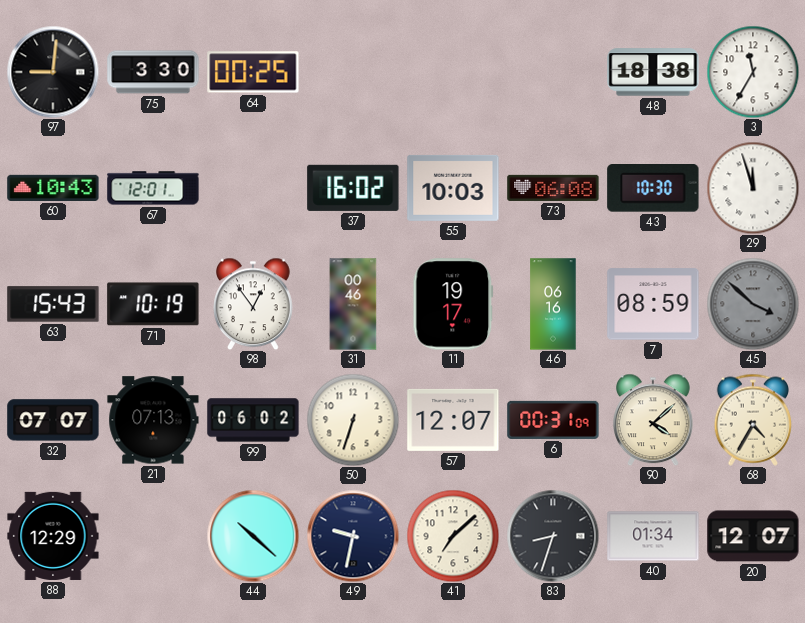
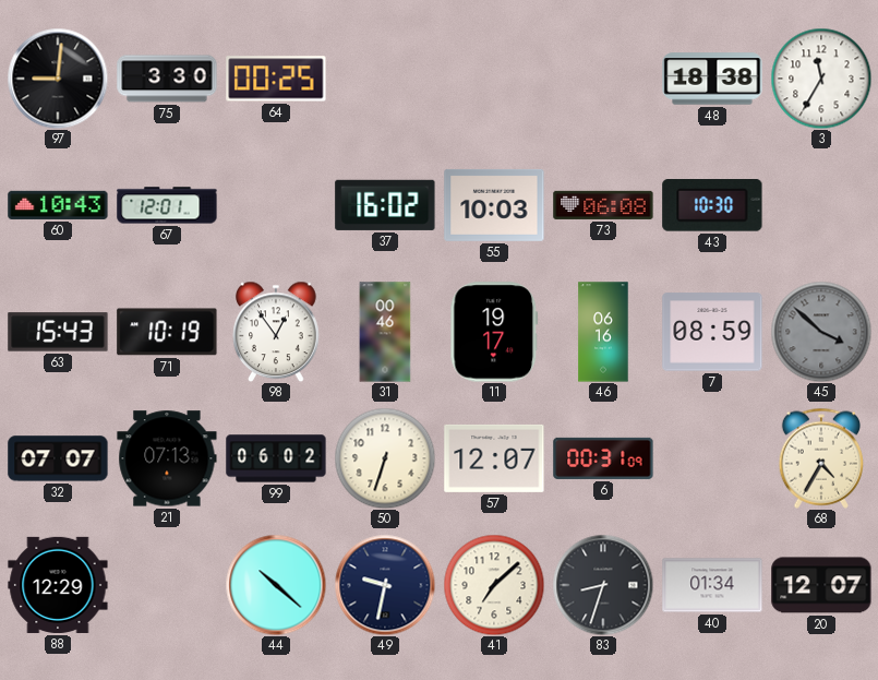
29: 11:57 -> none (753, 188)
90: 4:08 -> none (654, 420)
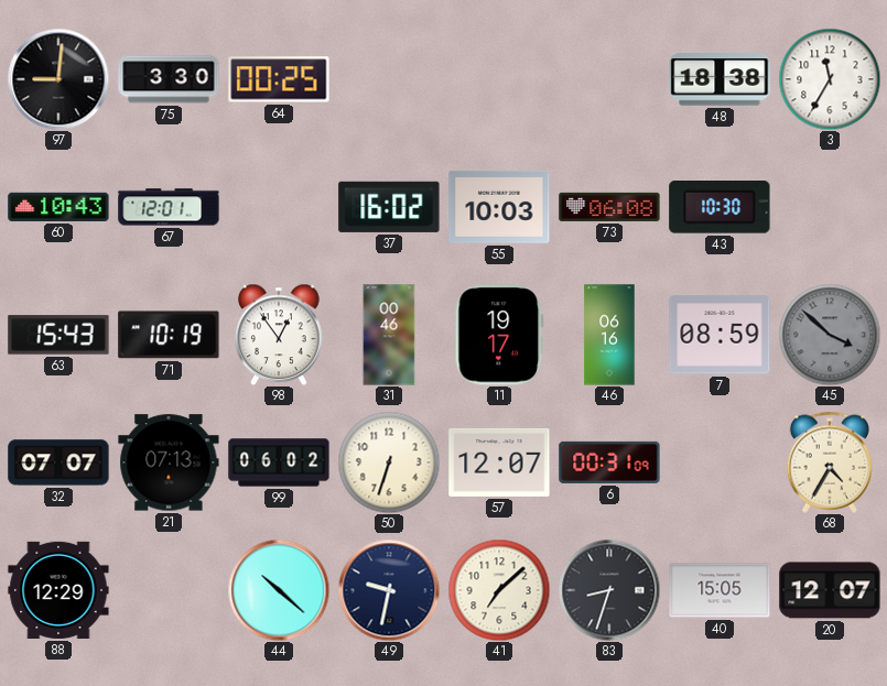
40: 01:34 -> 15:05 (720, 590)
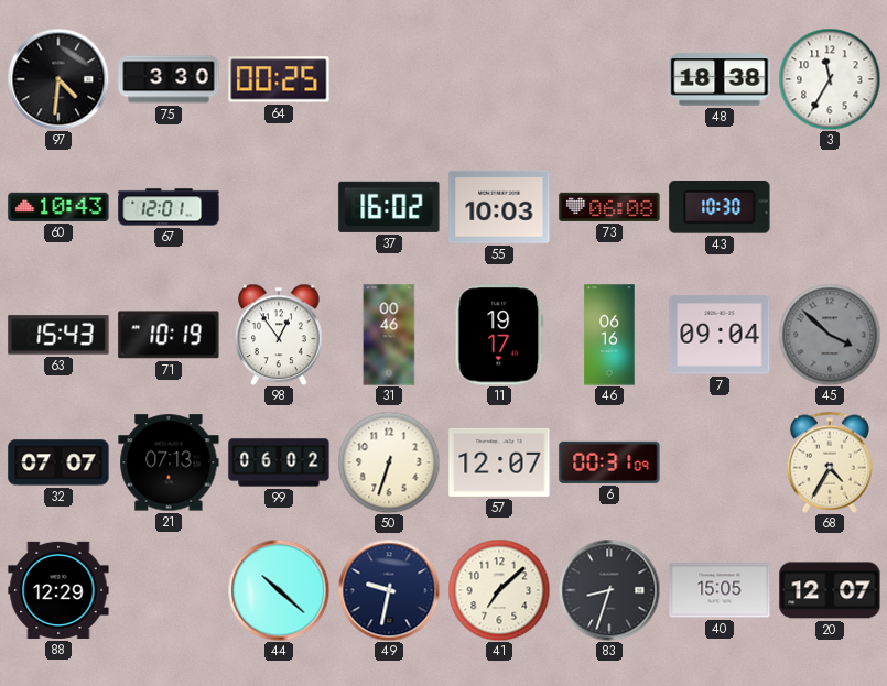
97: 9:01 -> 4:31 (58, 79)
7: 08:59 -> 09:04 (720, 335)
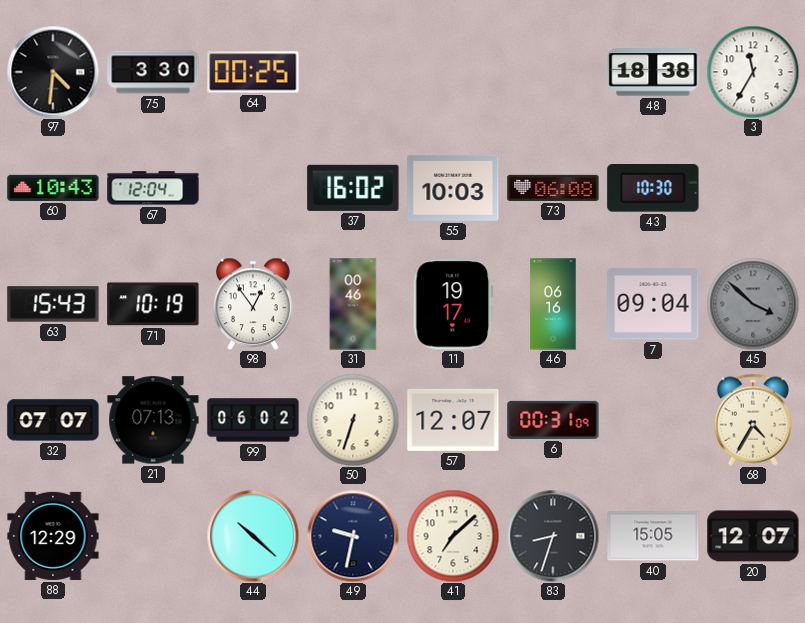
67: 12:01 -> 12:04 (153, 188)
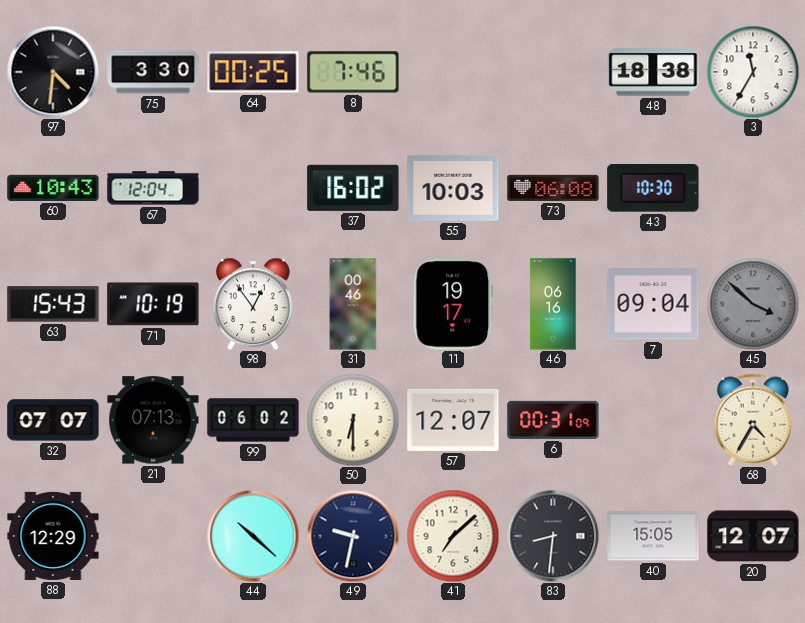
8: none -> 7:46 (353, 72)
50: 6:33 -> 6:30 (353, 420)
83: 8:33 -> 8:31 (553, 536)
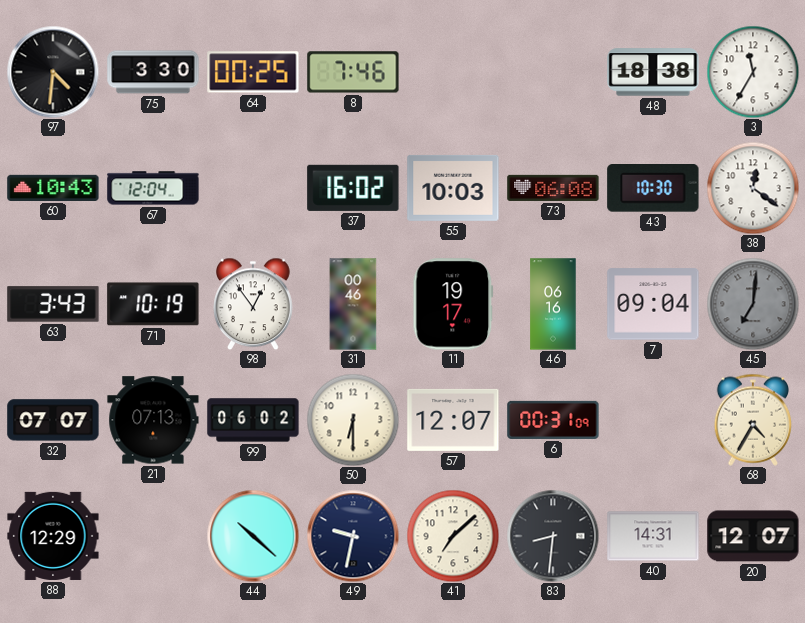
38: none -> 12:21 (753, 188)
63: 15:43 -> 3:43 (53, 304)
45: 3:52 -> 7:01 (753, 304)
40: 15:05 -> 14:31 (653, 536)
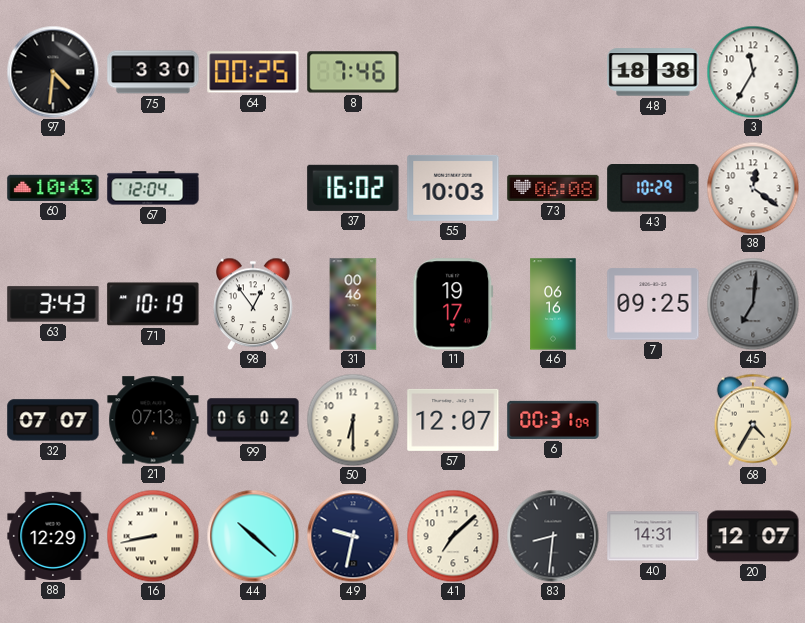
43: 10:30 -> 10:29 (653, 189)
7: 09:04 -> 09:25 (653, 304)
16: none -> 8:43 (153, 536)
